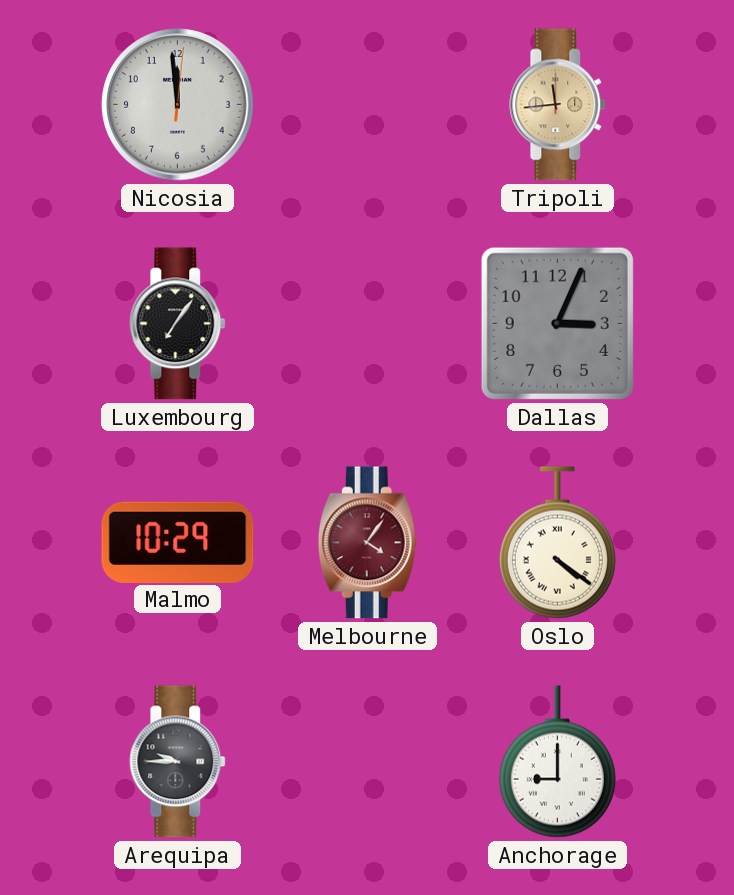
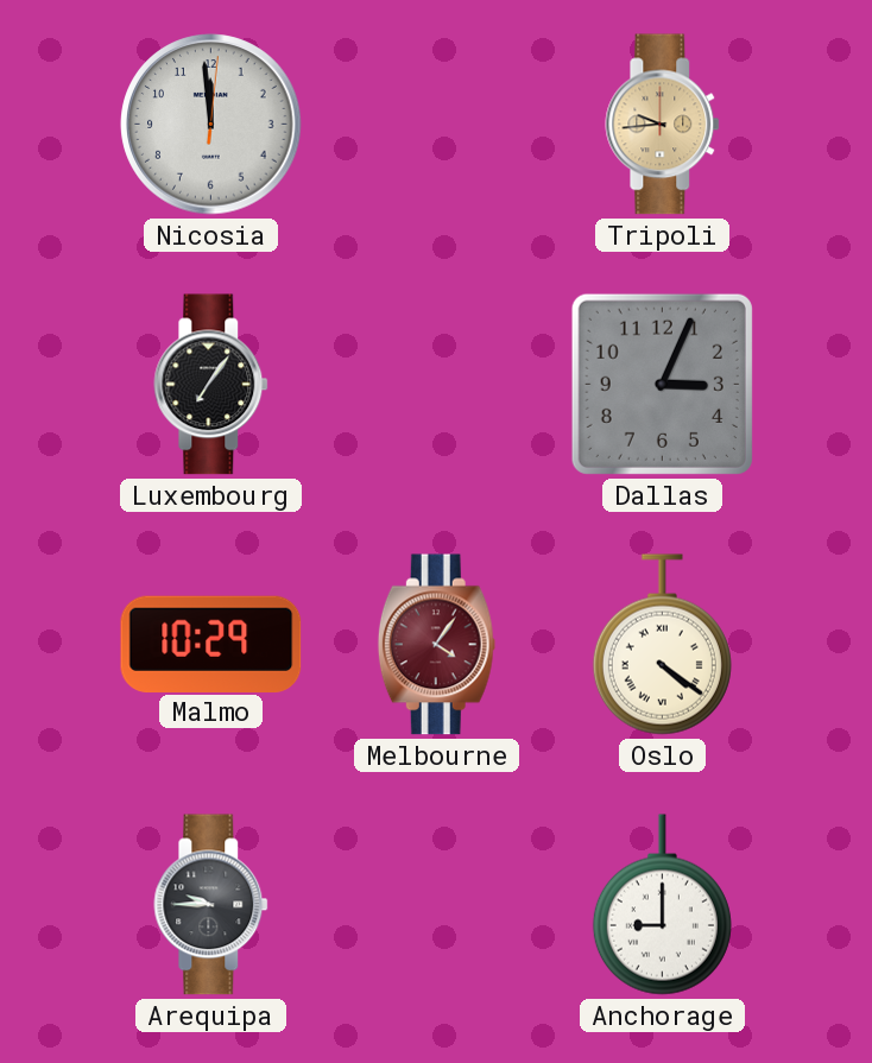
Tripoli: 11:44 -> 9:44 (663, 125)
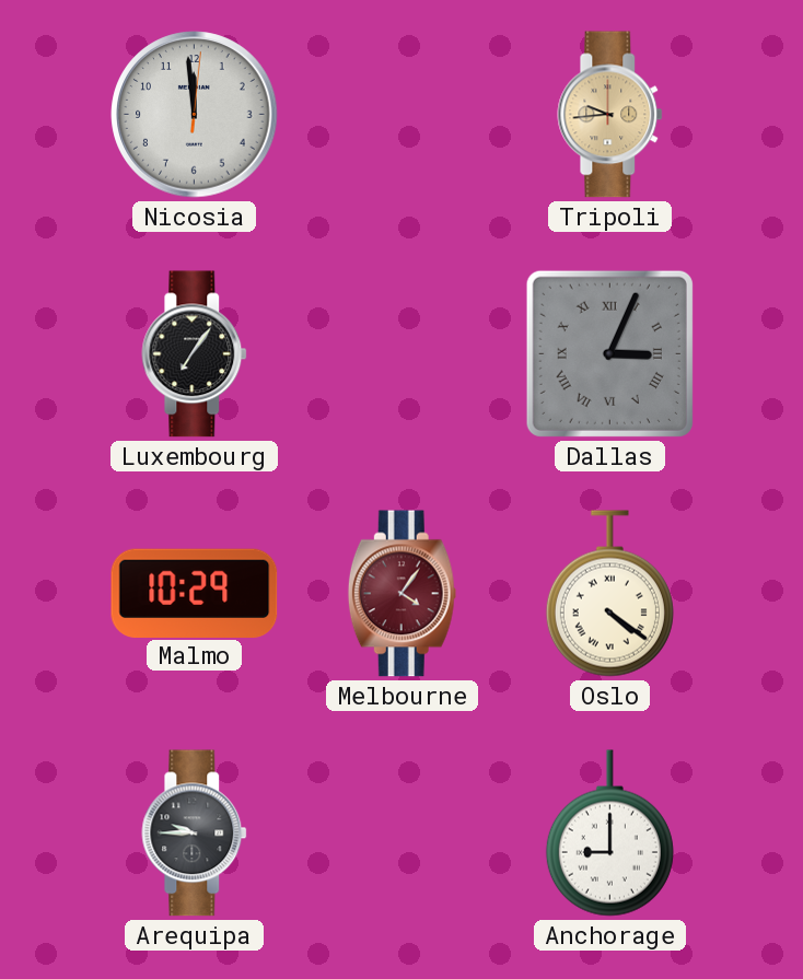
Dallas numerals: Arabic -> Roman (609, 353)
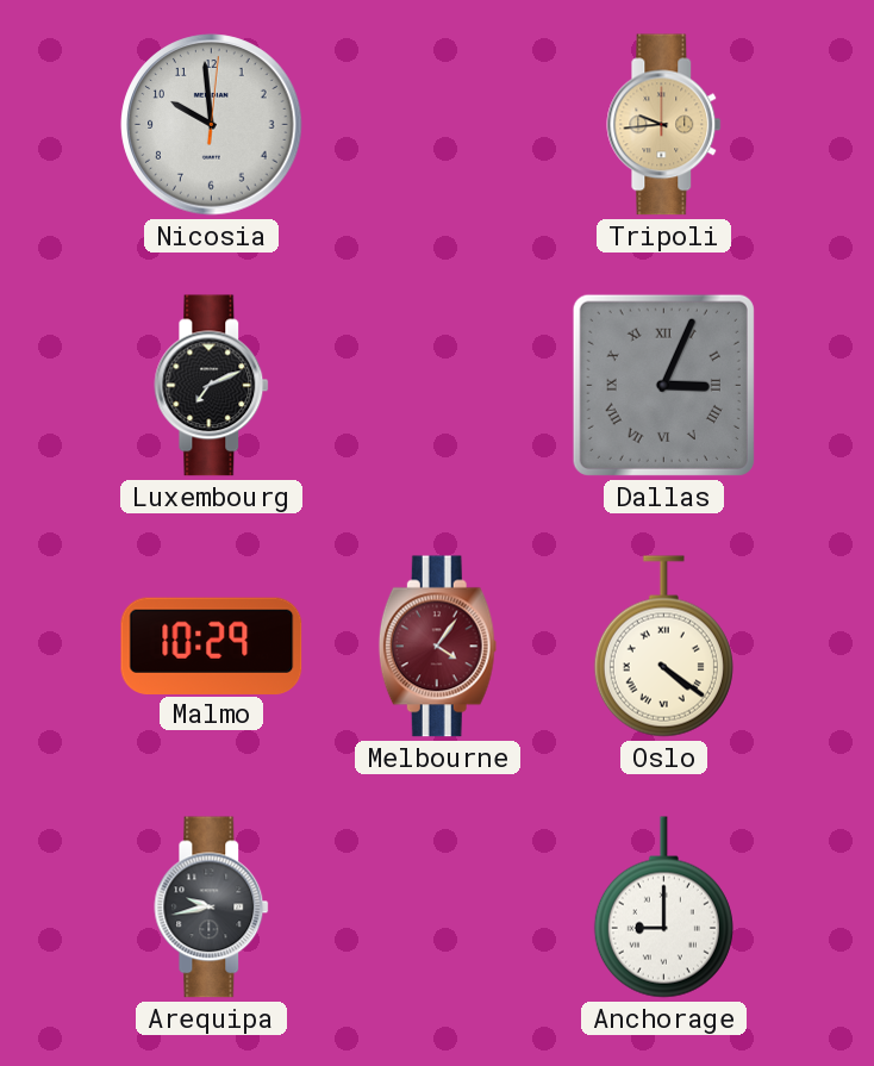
Nicosia: 11:59 -> 9:59 (212, 125)
Luxembourg: 7:06 -> 7:11 (212, 386)
Arequipa: 9:45 -> 9:43 (212, 908)
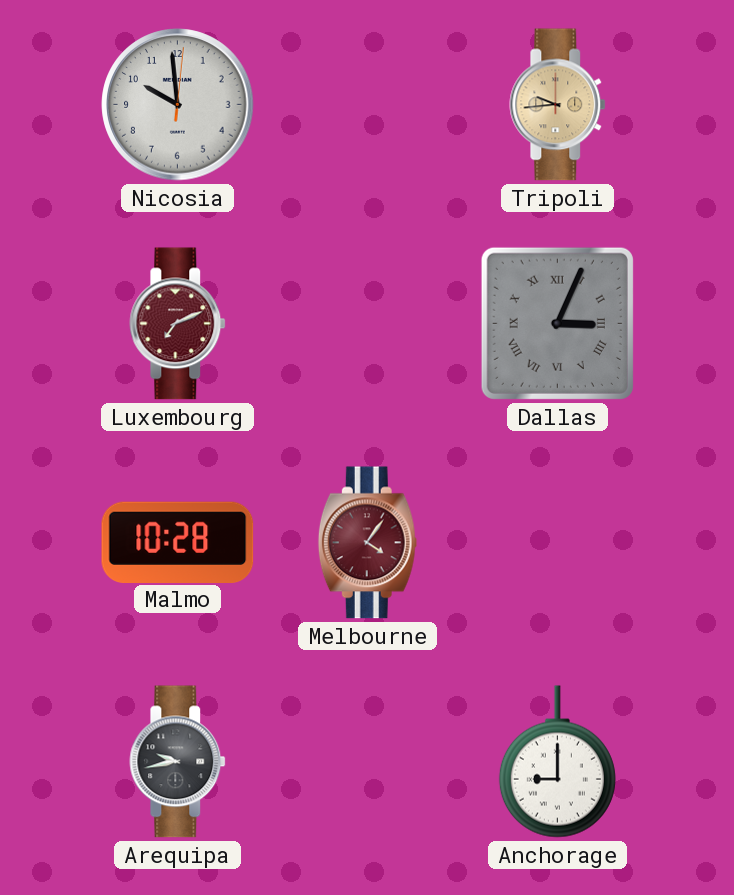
Luxembourg dial: black -> burgundy (178, 324)
Malmo: 10:29 -> 10:28 (178, 542)
Oslo: 4:21 -> none (663, 647)
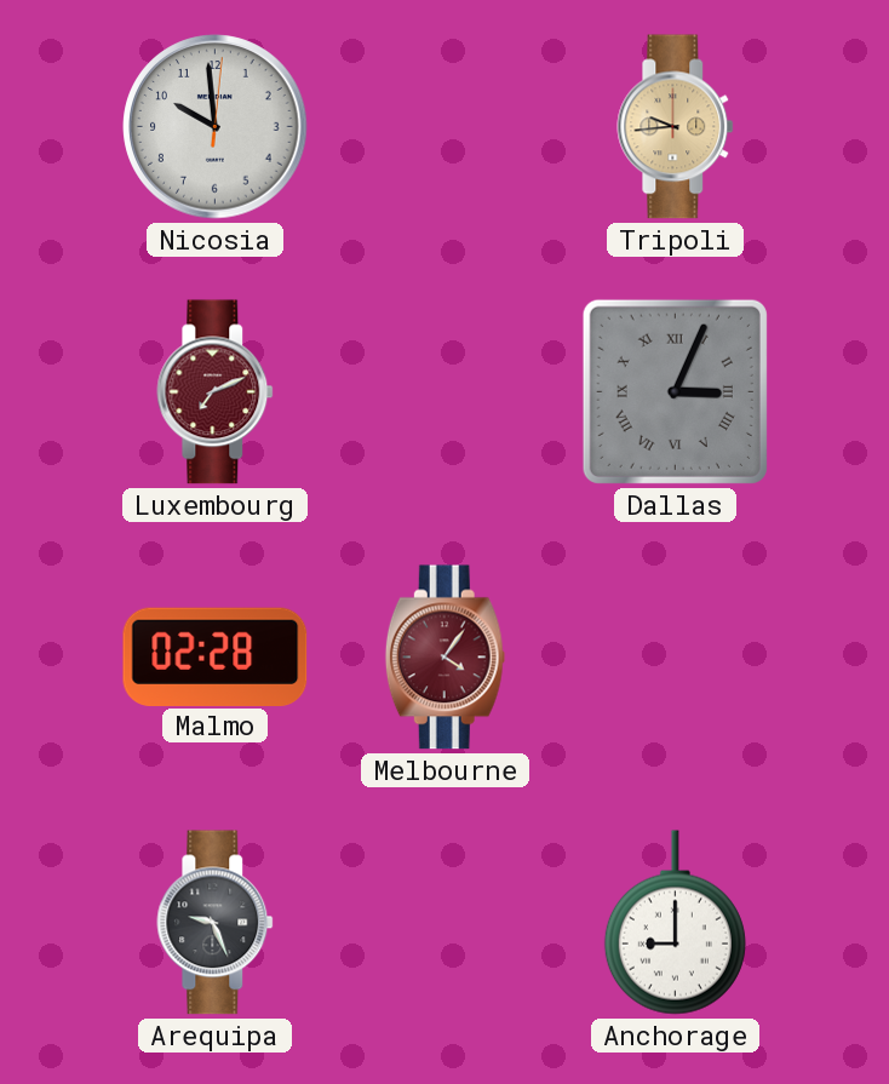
Malmo: 10:28 -> 02:28 (216, 656)
Arequipa: 9:43 -> 9:26 (216, 923)
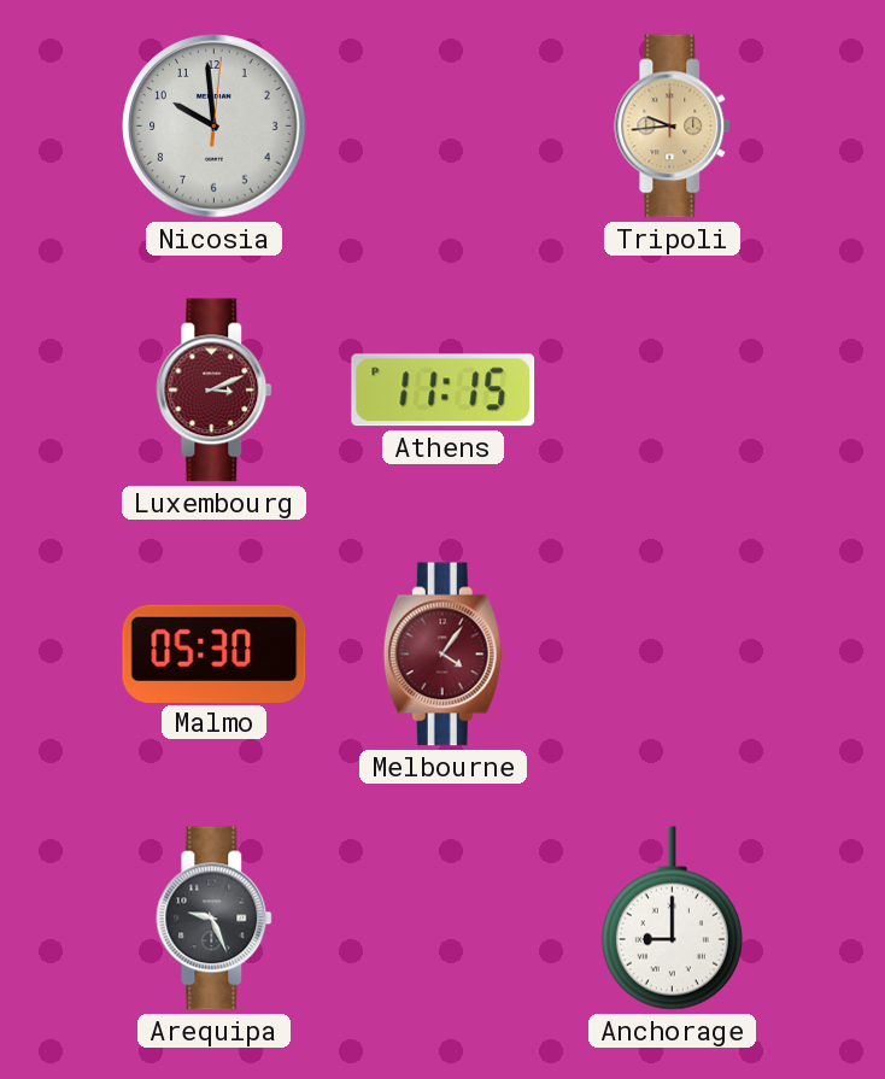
Luxembourg: 7:11 -> 3:11 (215, 391)
Athens: none -> 11:15 (444, 391)
Dallas: 3:04 -> none (675, 391)
Malmo: 02:28 -> 05:30 (215, 653)
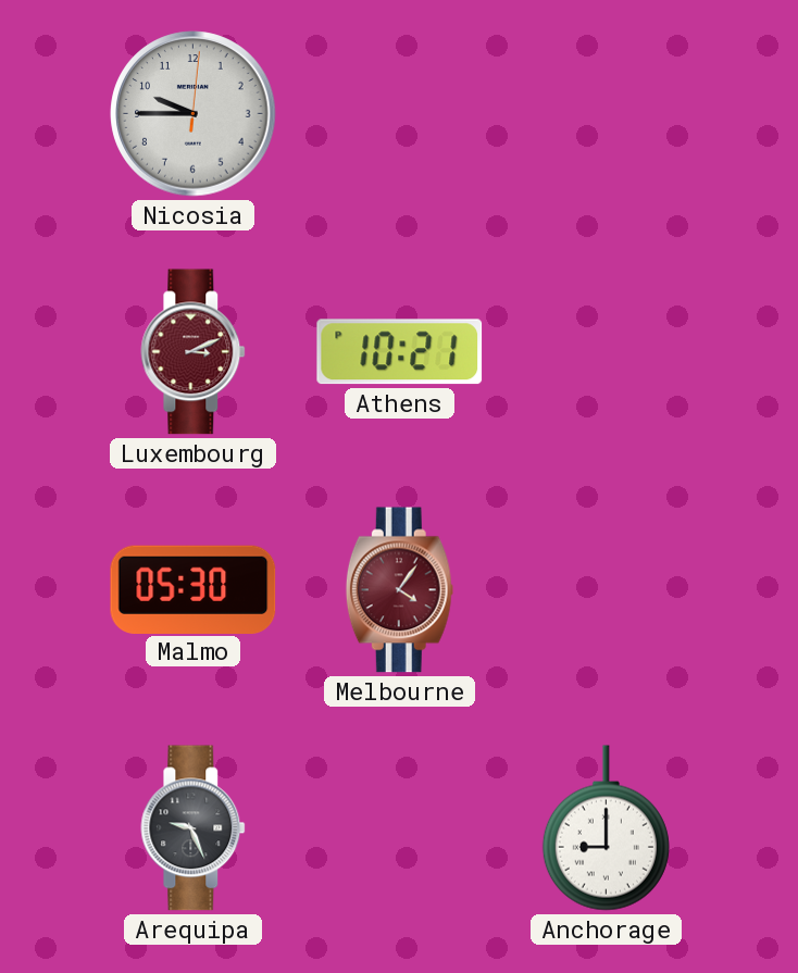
Nicosia: 9:59 -> 9:45 (194, 114)
Tripoli: 9:44 -> none (673, 127)
Athens: 11:15 -> 10:21 (400, 352)
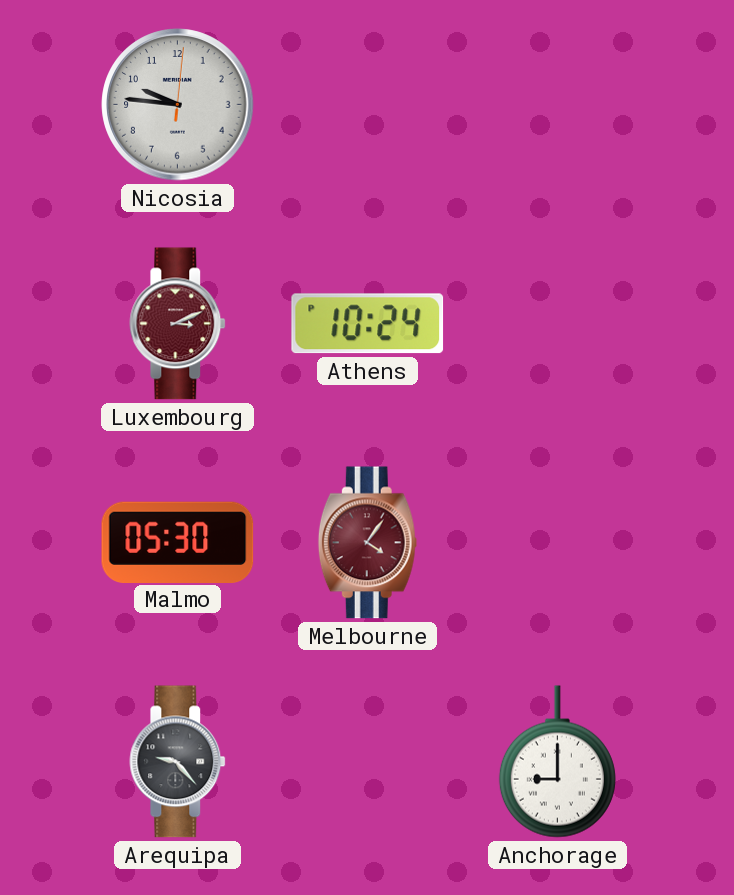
Nicosia: 9:45 -> 9:46 (178, 105)
Athens: 10:21 -> 10:24 (368, 324)
Arequipa: 9:26 -> 9:23 (178, 762)
